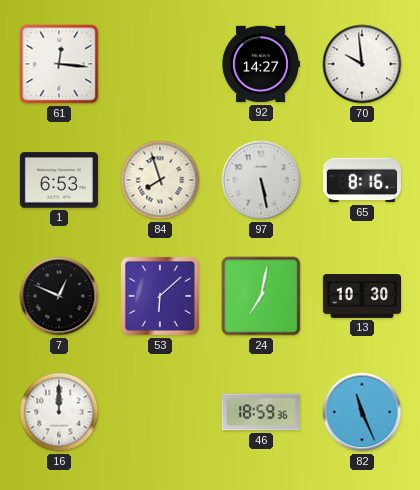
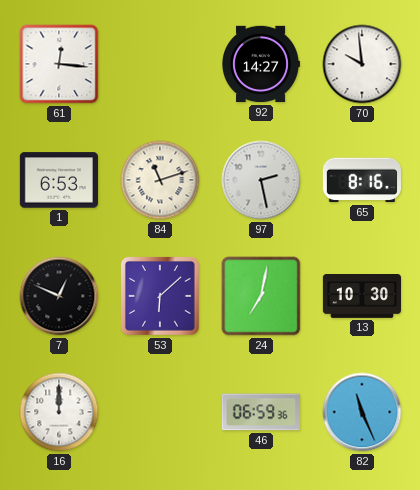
84: 7:57 -> 11:12 (160, 180)
97: 5:28 -> 2:28 (261, 180)
46: 18:59 -> 06:59 (261, 412)
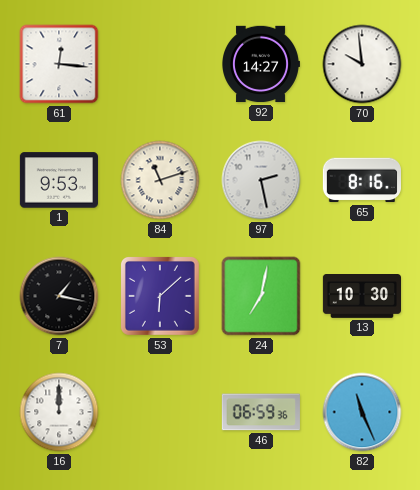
1: 6:53 -> 9:53 (59, 180)
7: 12:49 -> 1:17 (59, 296)
